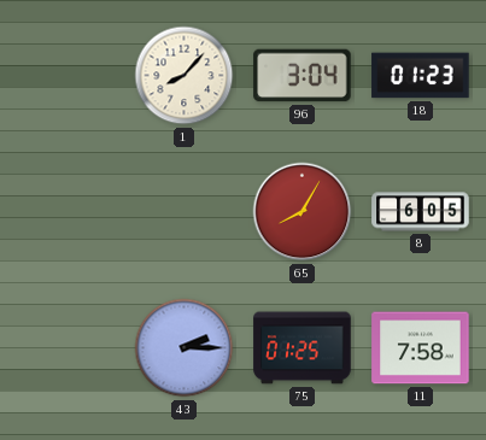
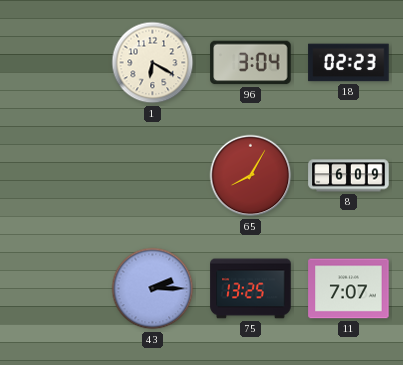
1: 8:07 -> 6:20 (153, 63)
18: 01:23 -> 02:23 (349, 63)
8: 6:05 -> 6:09 (349, 176)
75: 01:25 -> 13:25 (251, 289)
11: 7:58 -> 7:07 (349, 289)
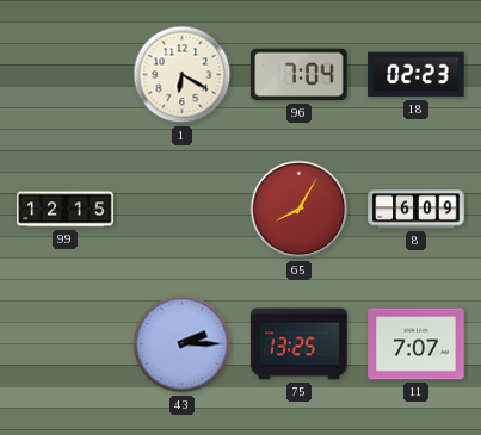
96: 3:04 -> 7:04 (300, 75)
99: none -> 12:15 (66, 210)
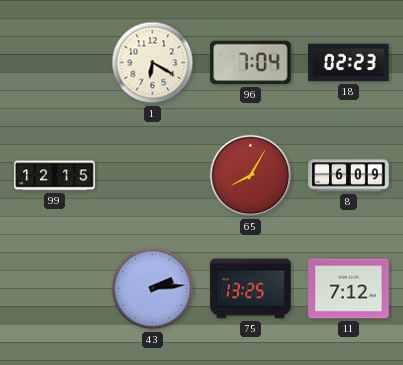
43: 2:15 -> 2:14 (153, 289)
11: 7:07 -> 7:12 (349, 289)
